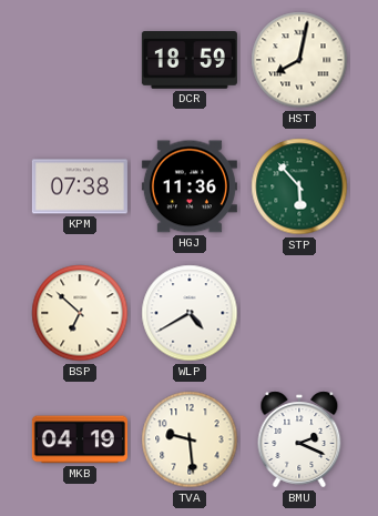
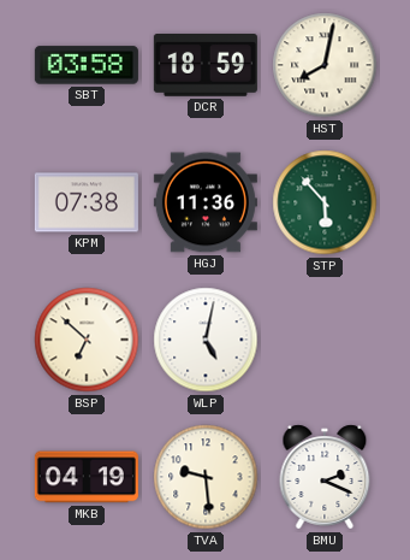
SBT: none -> 03:58 (87, 65)
WLP: 4:40 -> 5:02 (206, 340)
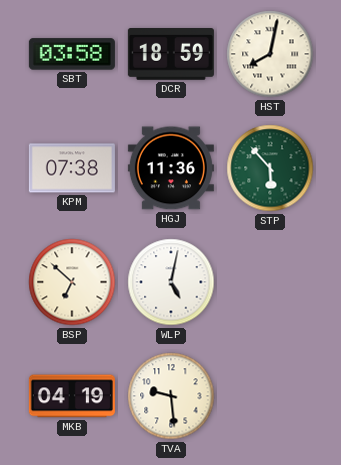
BMU: 2:19 -> none (325, 477)
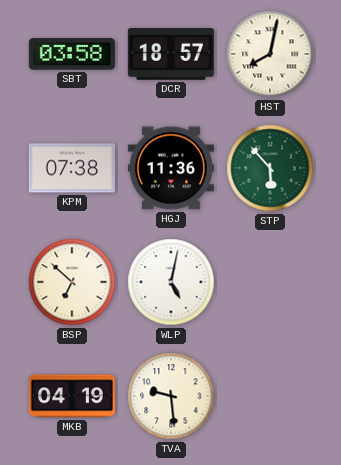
DCR: 18:59 -> 18:57 (171, 55)
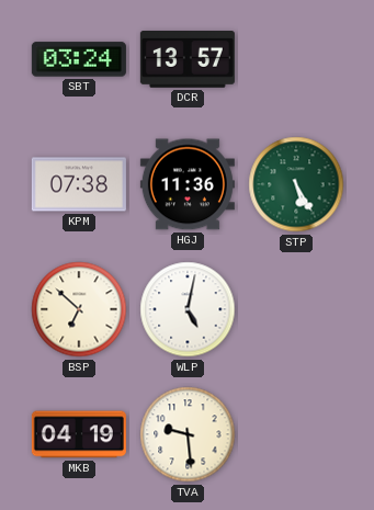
SBT: 03:58 -> 03:24 (79, 59)
DCR: 18:57 -> 13:57 (188, 60)
HST: 8:02 -> none (270, 54)
STP: 5:53 -> 5:25 (296, 184)
